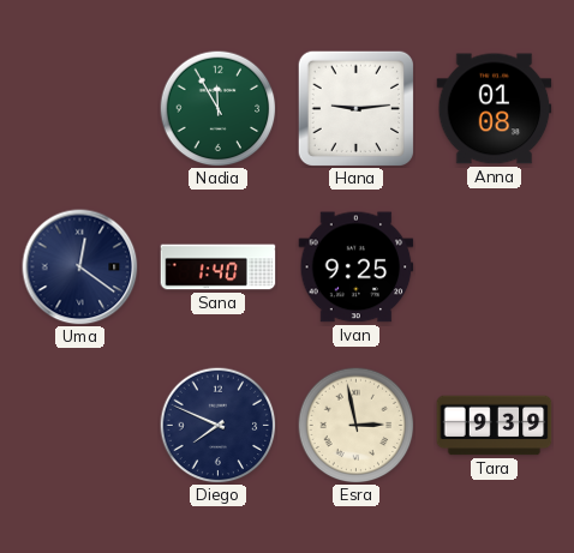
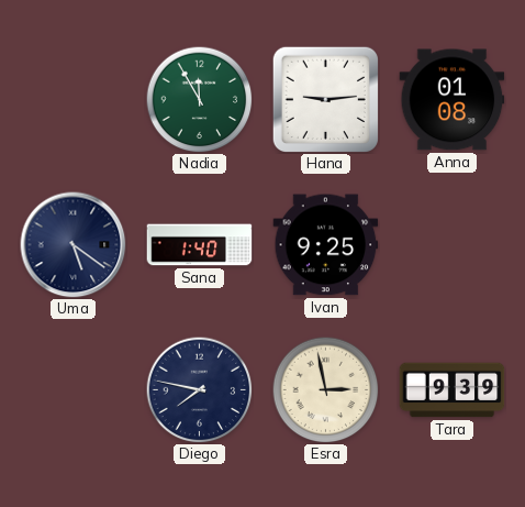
Uma: 12:21 -> 5:21 (74, 245)
Diego: 7:49 -> 7:47 (199, 389)
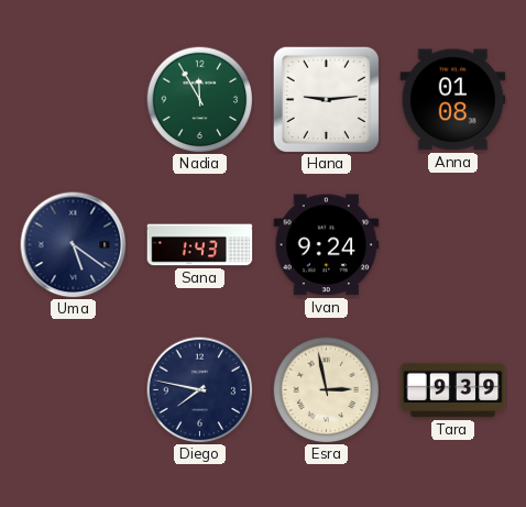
Sana: 1:40 -> 1:43 (200, 245)
Ivan: 9:25 -> 9:24 (327, 245)
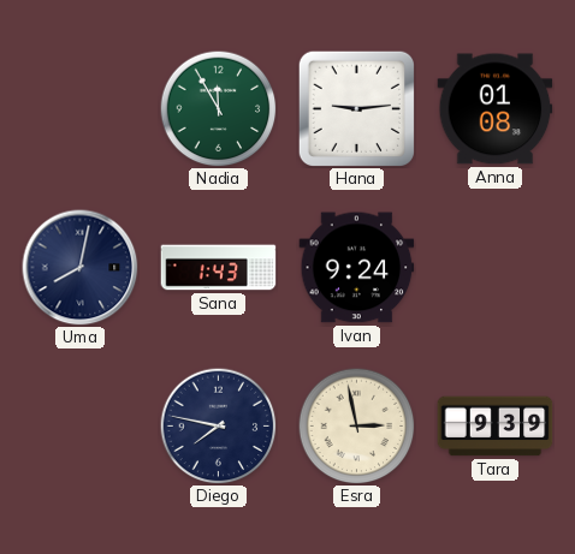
Uma: 5:21 -> 8:02 (81, 268)
